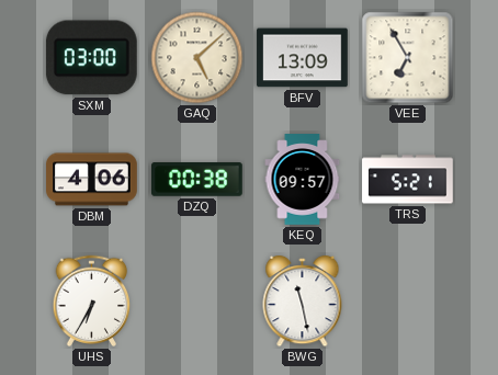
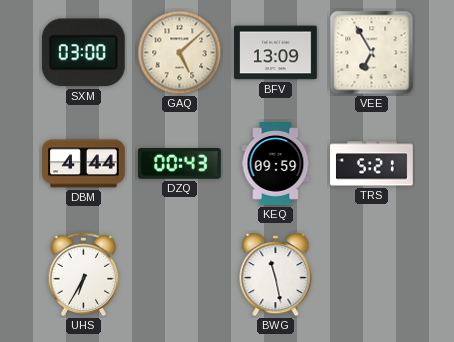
DBM: 4:06 -> 4:44 (84, 164)
DZQ: 00:38 -> 00:43 (180, 164)
KEQ: 09:57 -> 09:59 (276, 164)
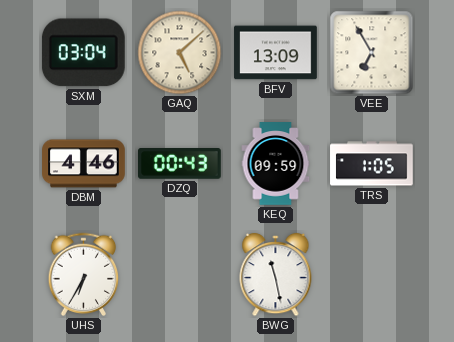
SXM: 03:00 -> 03:04 (83, 53)
DBM: 4:44 -> 4:46 (84, 164)
TRS: 5:21 -> 1:05 (372, 164)
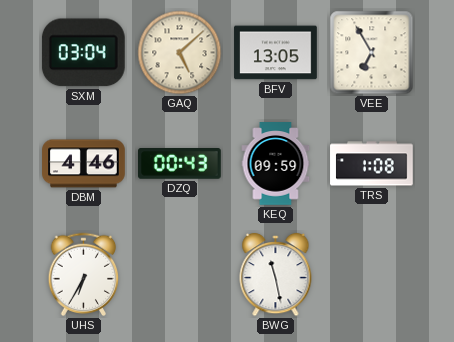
BFV: 13:09 -> 13:05 (276, 53)
TRS: 1:05 -> 1:08 (372, 164)
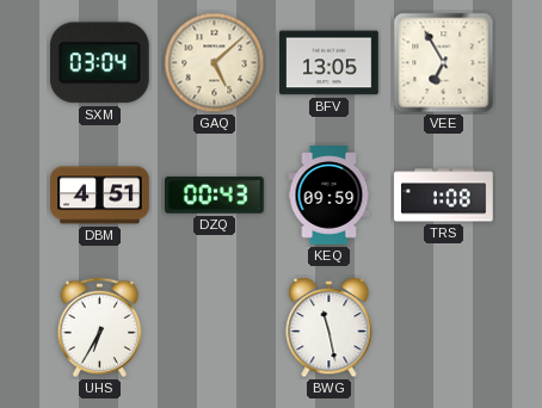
DBM: 4:46 -> 4:51 (100, 196)
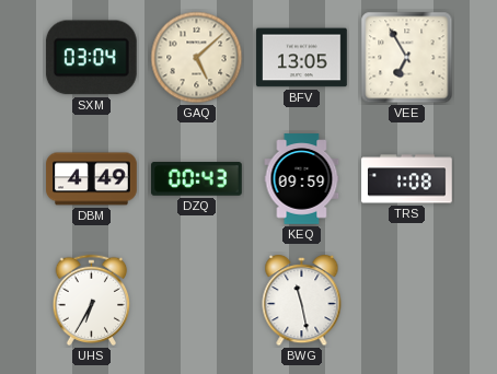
DBM: 4:51 -> 4:49 (92, 179)
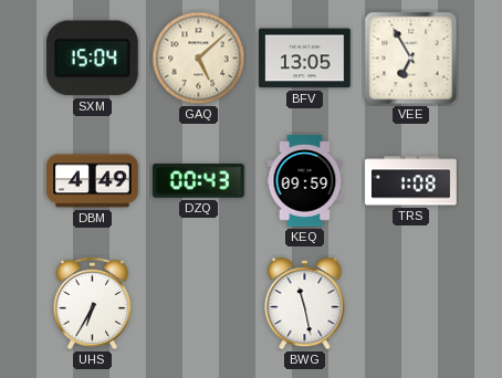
SXM: 03:04 -> 15:04 (92, 59)
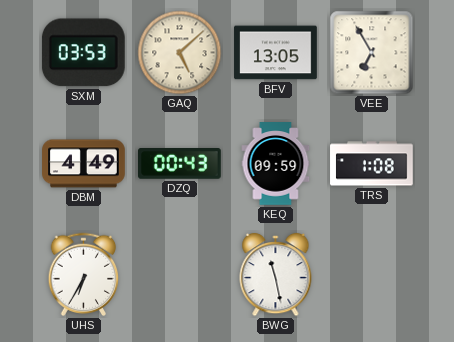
SXM: 15:04 -> 03:53 (83, 53)
